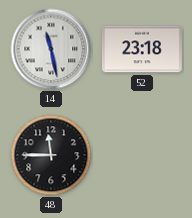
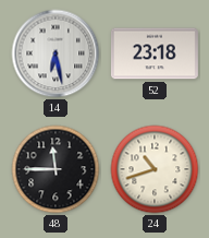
14: 11:28 -> 6:28 (56, 53)
24: none -> 10:42 (155, 169)
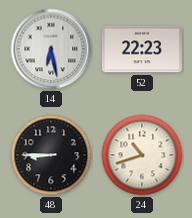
52: 23:18 -> 22:23 (142, 49)
48: 11:45 -> 8:45 (51, 155)
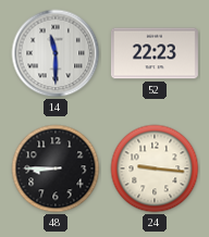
14: 6:28 -> 11:30 (56, 53)
24: 10:42 -> 9:16 (155, 169)
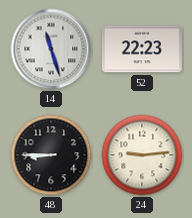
14: 11:30 -> 11:27 (51, 49)
24: 9:16 -> 9:14 (142, 155)
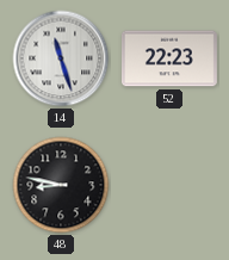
48: 8:45 -> 8:47 (61, 185)
24: 9:14 -> none (142, 155)
